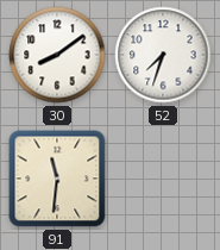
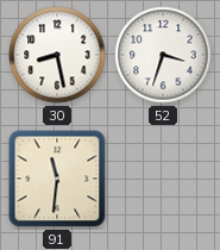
30: 8:09 -> 8:28 (57, 55)
52: 7:33 -> 3:33 (163, 55)
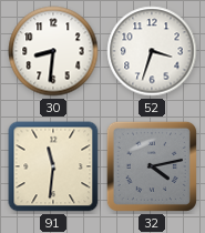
30: 8:28 -> 8:31 (53, 51)
32: none -> 4:13 (152, 166)
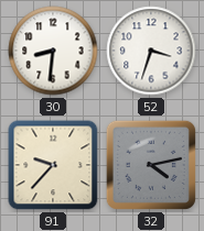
91: 11:31 -> 9:37 (53, 165)
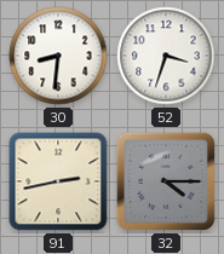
91: 9:37 -> 2:43 (58, 181)
32: 4:13 -> 4:15 (166, 181)
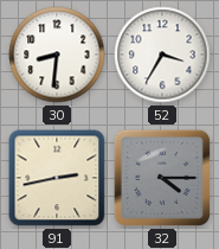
52: 3:33 -> 3:35 (162, 55)
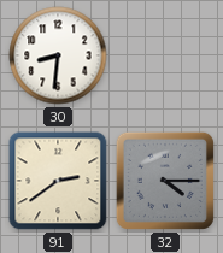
52: 3:35 -> none (162, 55)
91: 2:43 -> 2:39 (58, 181)
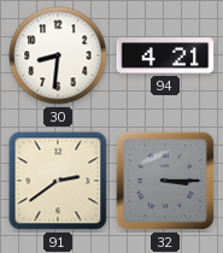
94: none -> 4:21 (165, 55)
32: 4:15 -> 3:15 (165, 181)
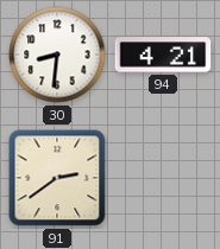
32: 3:15 -> none (165, 181)
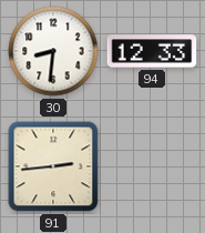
94: 4:21 -> 12:33 (152, 51)
91: 2:39 -> 2:44 (53, 166)
